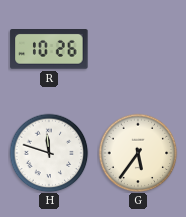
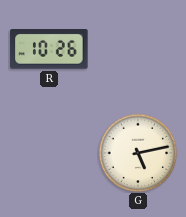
H: 11:48 -> none (49, 153)
G: 5:36 -> 5:13 (138, 153)
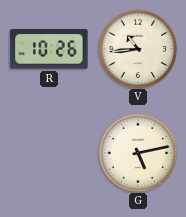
V: none -> 10:44 (138, 49)
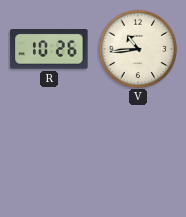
G: 5:13 -> none (138, 153)
